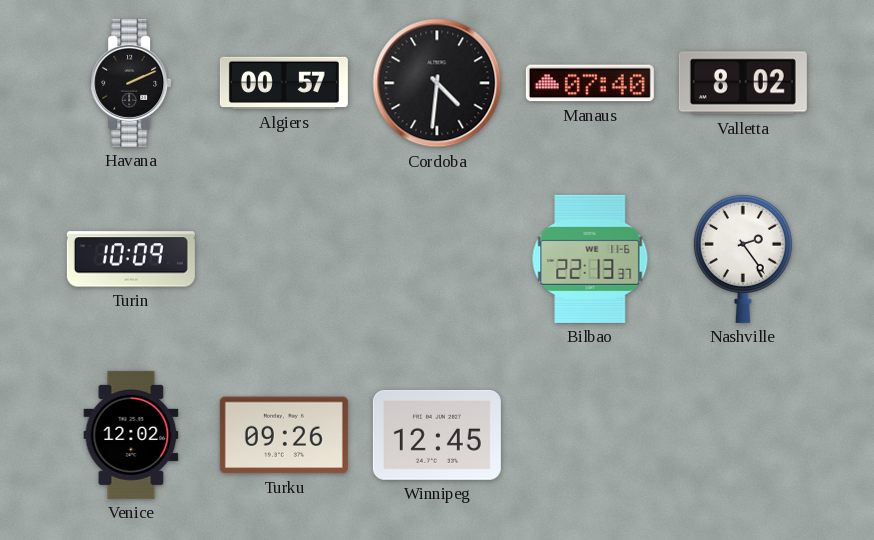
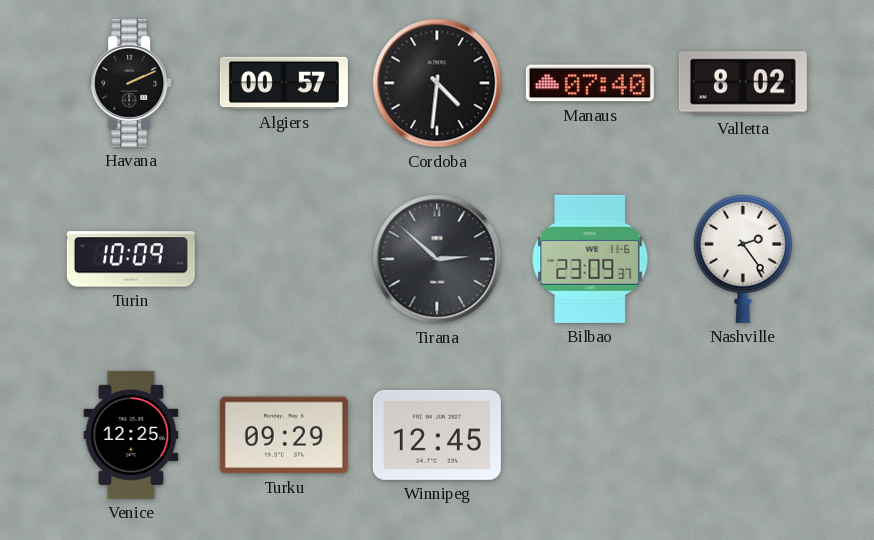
Tirana: none -> 2:52 (437, 259)
Bilbao: 22:13 -> 23:09 (590, 259)
Venice: 12:02 -> 12:25 (131, 435)
Turku: 09:26 -> 09:29 (284, 435)
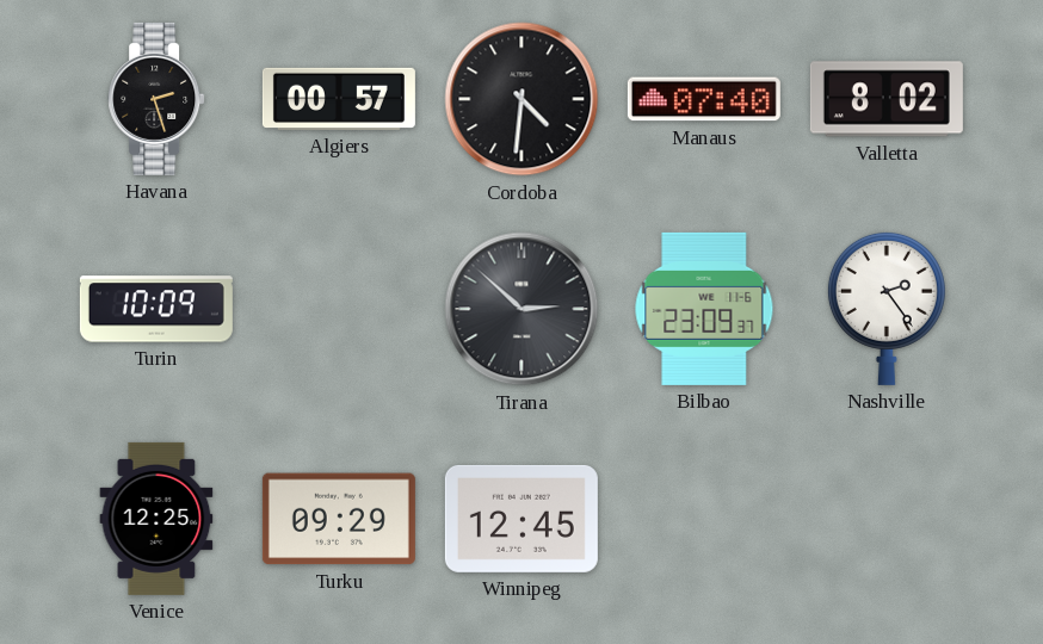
Havana: 2:11 -> 2:27 (156, 99)
